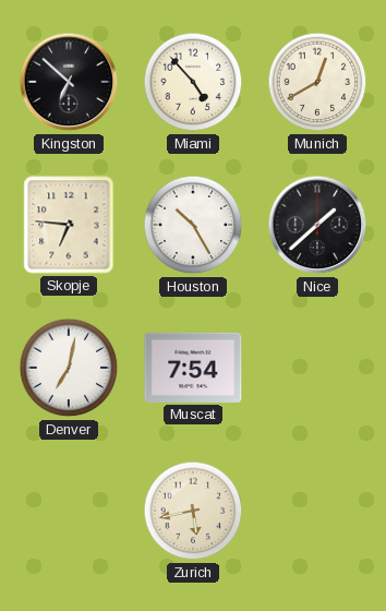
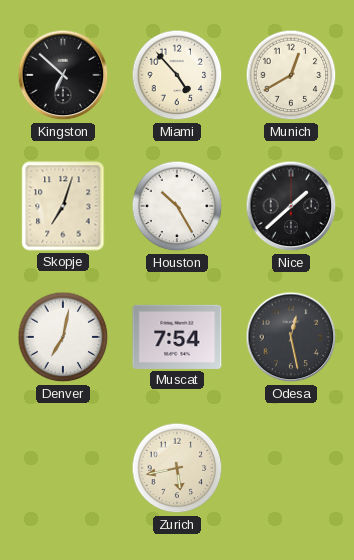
Skopje: 6:46 -> 7:03 (63, 206)
Odesa: none -> 12:28 (291, 337)
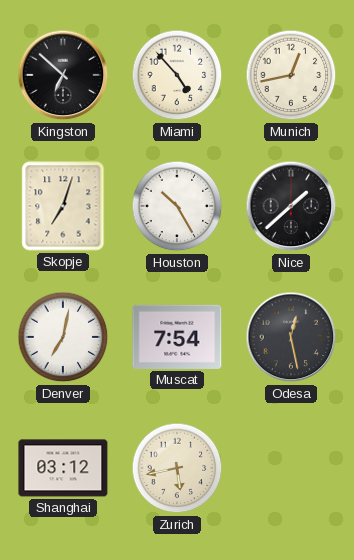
Munich: 12:40 -> 12:43 (291, 75)
Shanghai: none -> 03:12 (63, 468)
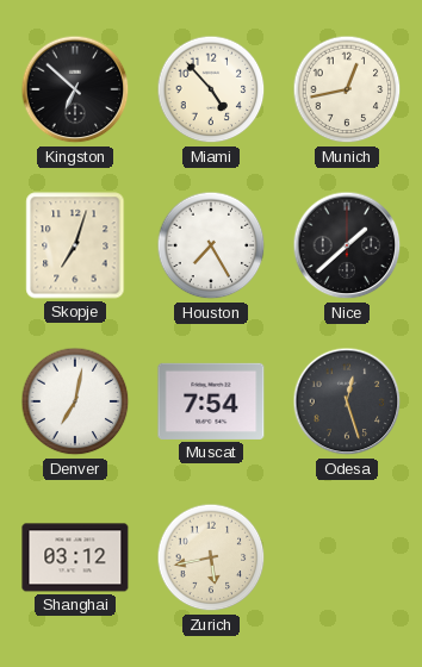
Houston: 10:25 -> 7:25 (211, 245)
Odesa: 12:28 -> 12:27 (347, 401)
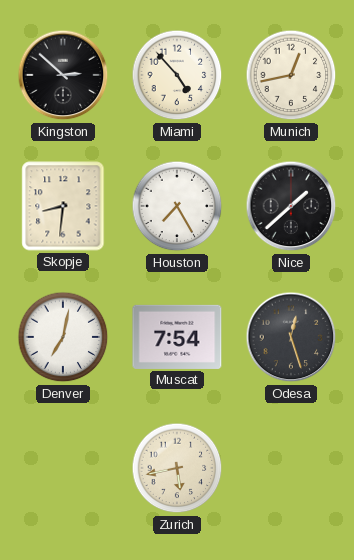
Kingston: 6:52 -> 2:52 (63, 75)
Skopje: 7:03 -> 8:31 (63, 206)
Shanghai: 03:12 -> none (75, 557)
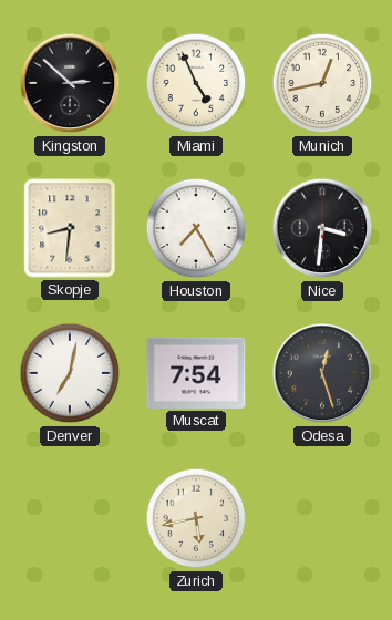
Miami: 4:53 -> 4:56 (196, 83)
Nice: 1:38 -> 3:31 (322, 228)
